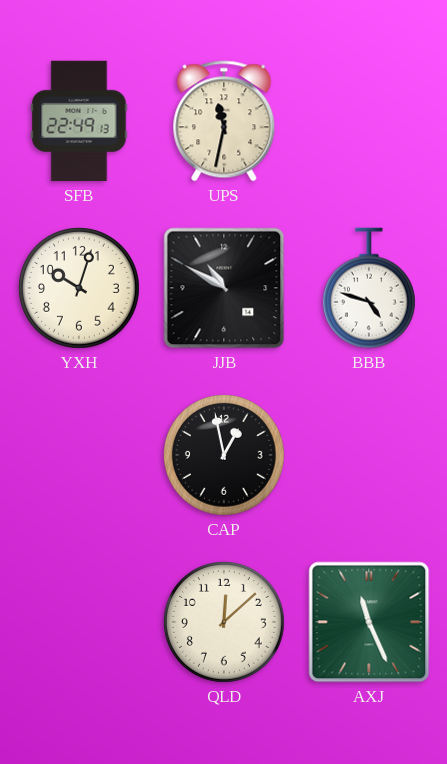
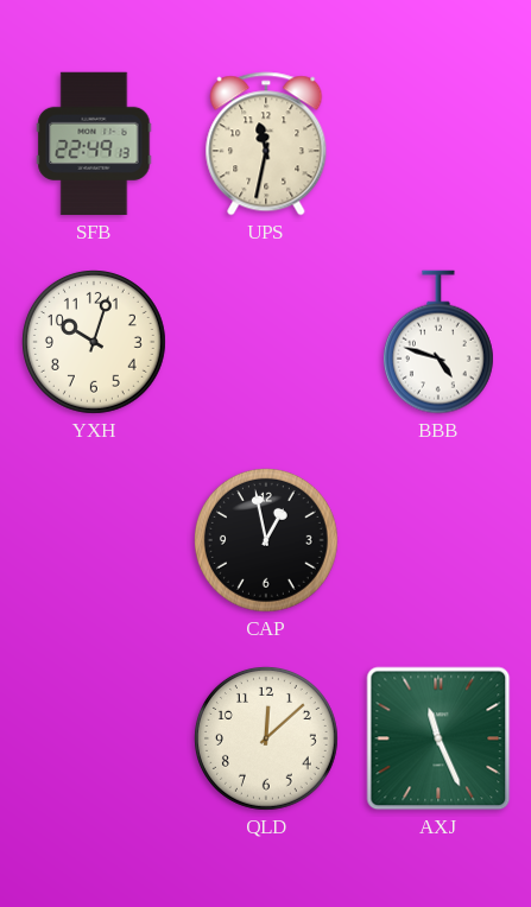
JJB: 10:50 -> none (224, 288)
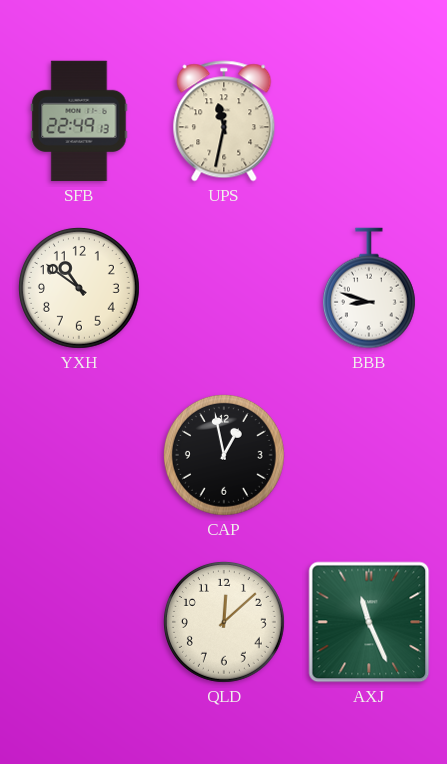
YXH: 10:03 -> 10:51 (80, 289)
BBB: 4:48 -> 8:48 (369, 288)
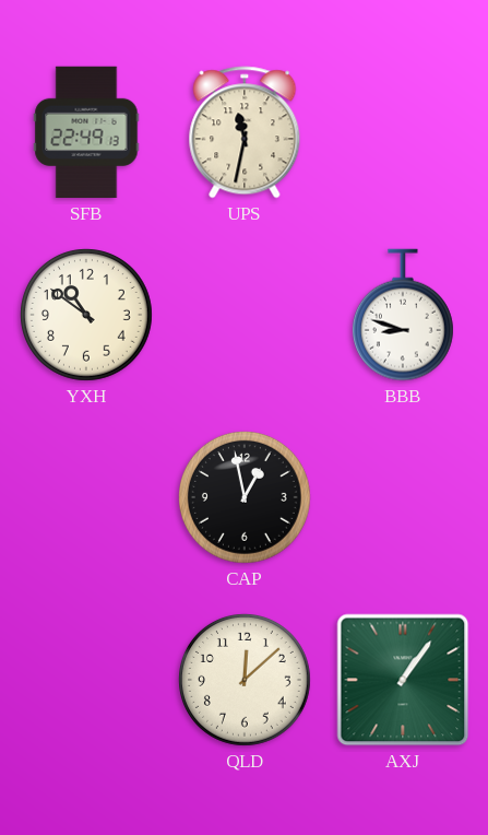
AXJ: 11:26 -> 1:06 (403, 680)
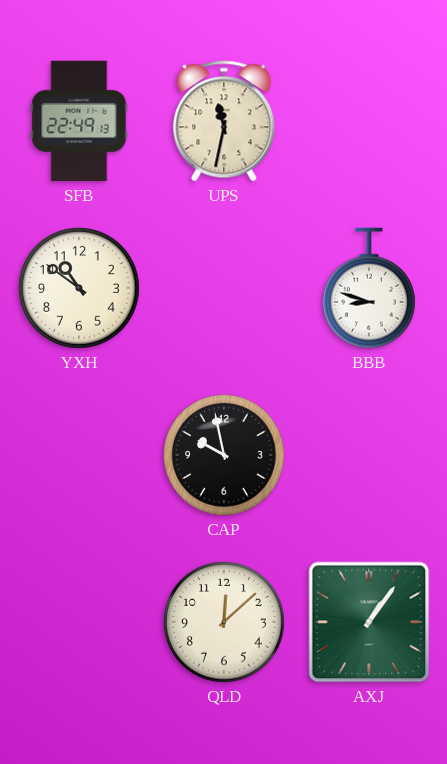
CAP: 12:58 -> 9:58 (225, 456)
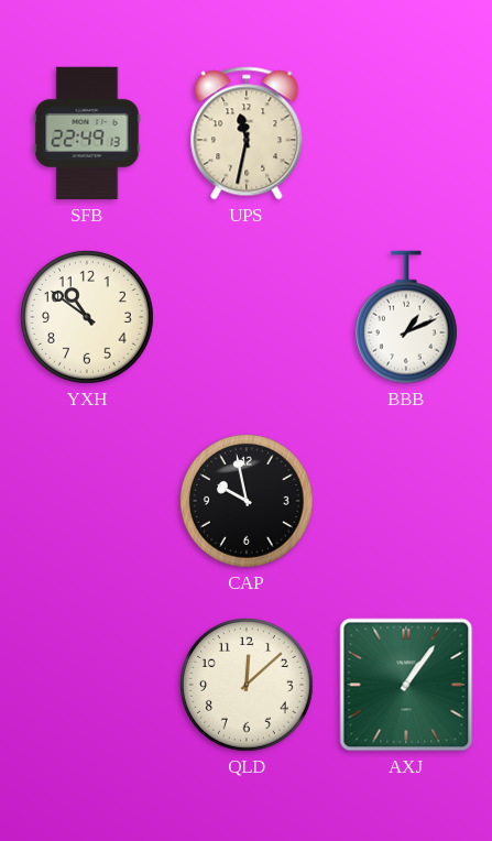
BBB: 8:48 -> 1:11 (406, 317)
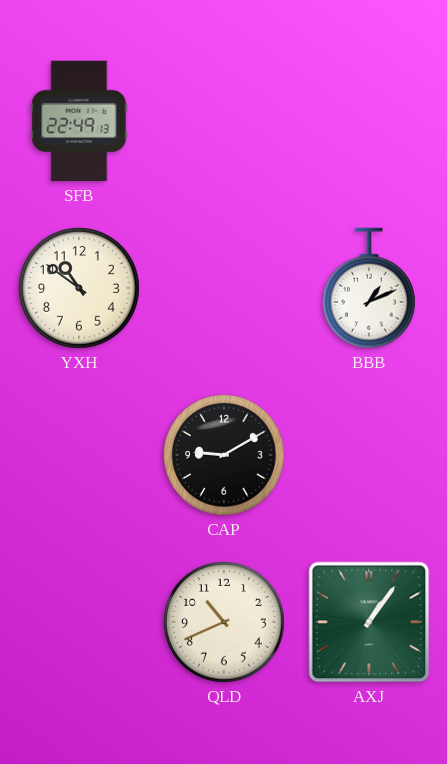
UPS: 11:32 -> none (247, 133)
CAP: 9:58 -> 9:10 (225, 456)
QLD: 12:08 -> 10:41 (225, 623)
